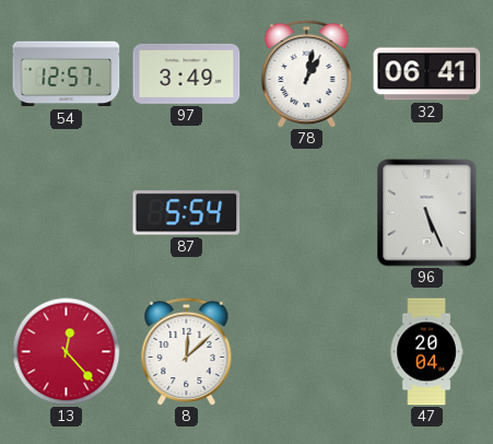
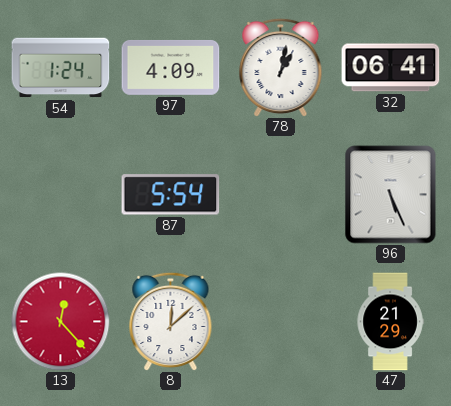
54: 12:57 -> 1:24 (61, 68)
97: 3:49 -> 4:09 (171, 67)
47: 20:04 -> 21:29 (390, 322)
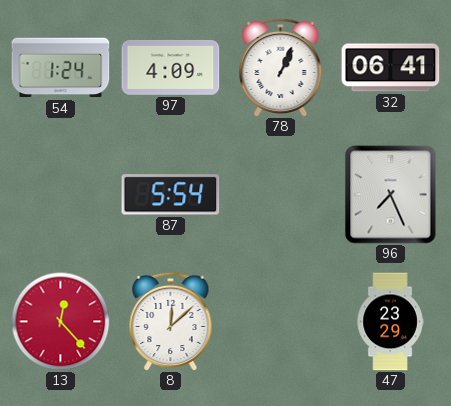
78: 1:02 -> 1:04 (281, 67)
96: 5:26 -> 7:26 (391, 195)
47: 21:29 -> 23:29 (390, 322)
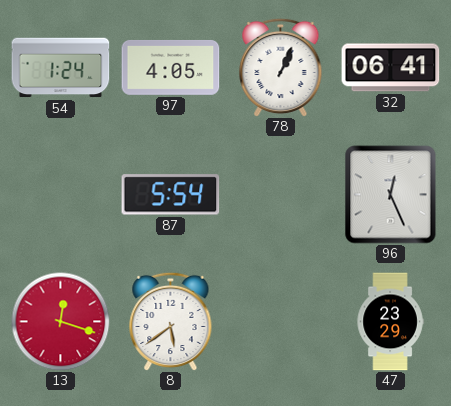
97: 4:09 -> 4:05 (171, 67)
96: 7:26 -> 12:26 (391, 195)
13: 12:23 -> 12:18 (61, 322)
8: 12:08 -> 5:39 (171, 321)
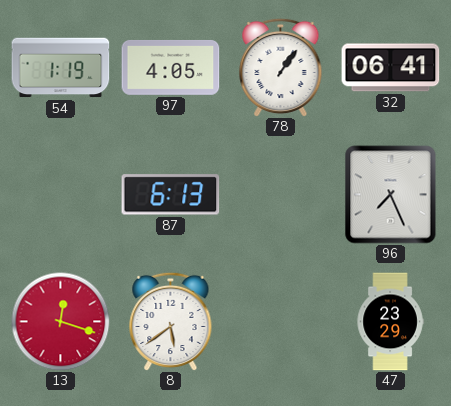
54: 1:24 -> 1:19 (61, 68)
78: 1:04 -> 1:06 (281, 67)
87: 5:54 -> 6:13 (171, 195)
96: 12:26 -> 7:26 (391, 195)
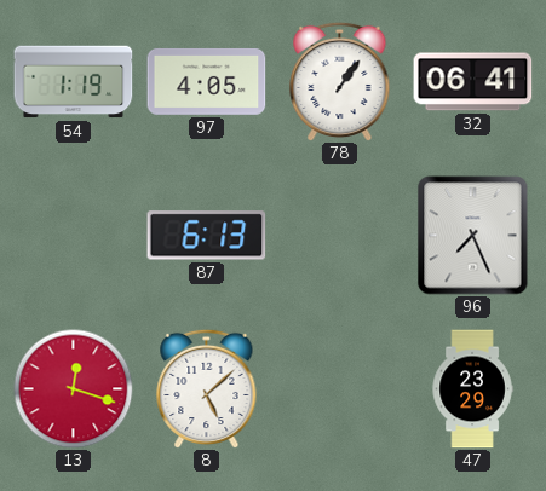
8: 5:39 -> 5:08 (207, 388)
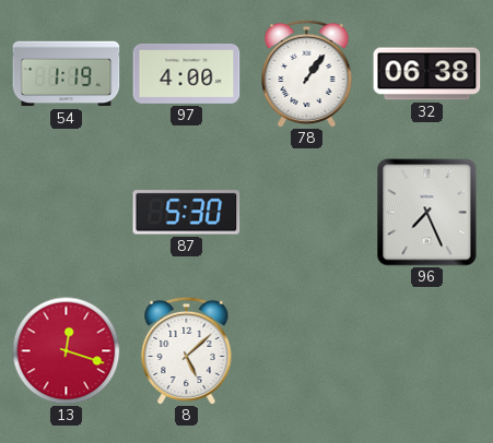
97: 4:05 -> 4:00 (187, 73)
32: 06:41 -> 06:38 (427, 74)
87: 6:13 -> 5:30 (187, 213)
47: 23:29 -> none (472, 389)
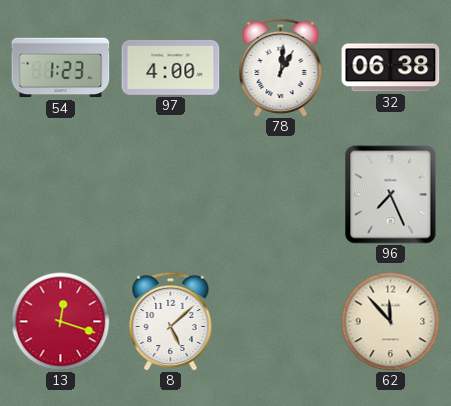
54: 1:19 -> 1:23 (61, 68)
78: 1:06 -> 1:01 (281, 67)
87: 5:30 -> none (187, 213)
62: none -> 11:53 (391, 322)
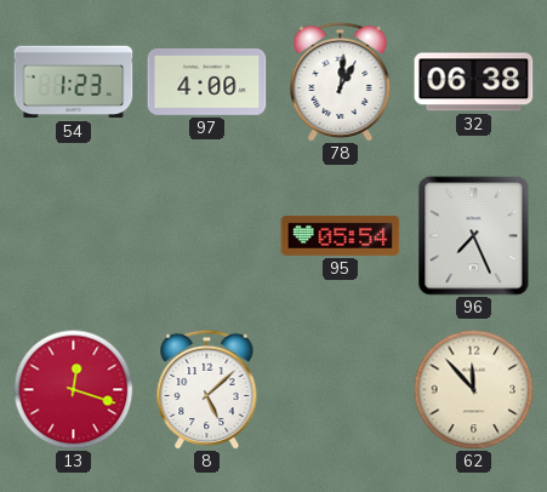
95: none -> 05:54 (341, 235)
